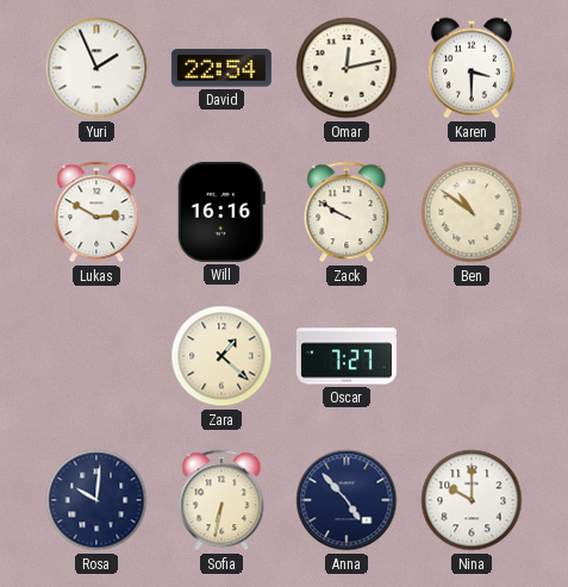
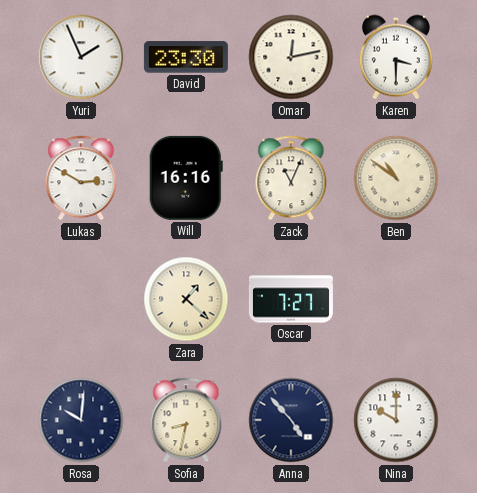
David: 22:54 -> 23:30 (186, 57)
Zack: 9:50 -> 11:04 (291, 178)
Sofia: 6:32 -> 8:32 (186, 420)
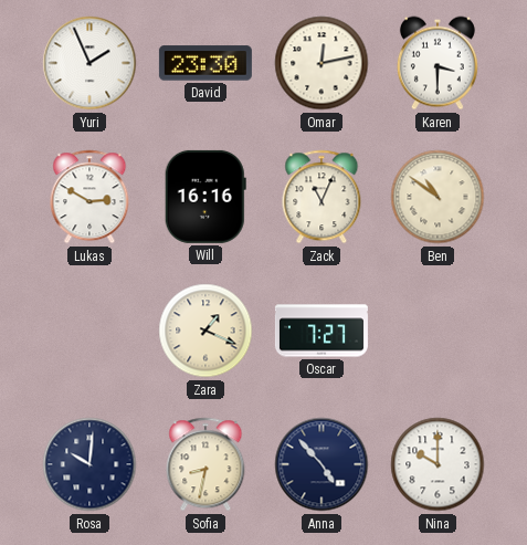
Zara: 1:22 -> 1:19 (205, 331)
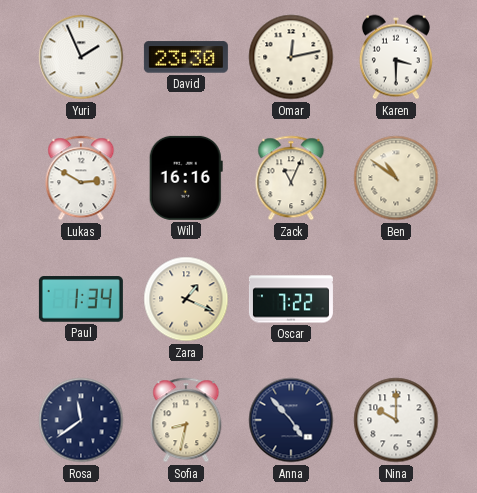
Paul: none -> 1:34 (81, 299)
Oscar: 7:27 -> 7:22 (291, 299)
Rosa: 10:01 -> 11:39 (81, 420)
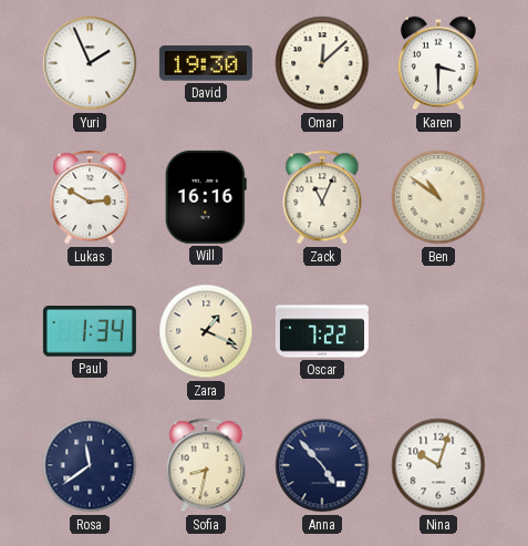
David: 23:30 -> 19:30 (206, 63)
Omar: 12:13 -> 12:08 (322, 63)
Nina: 10:00 -> 10:03 (438, 465)
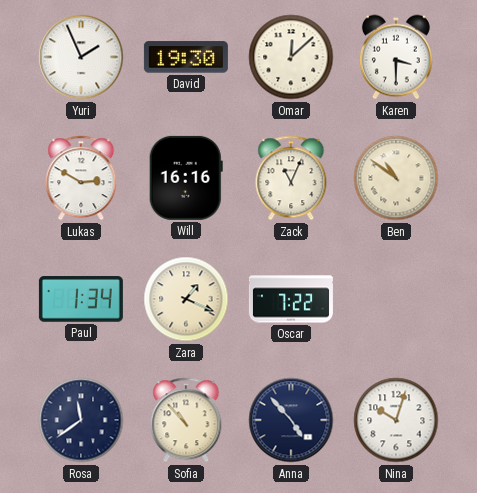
Sofia: 8:32 -> 10:53 (186, 420)
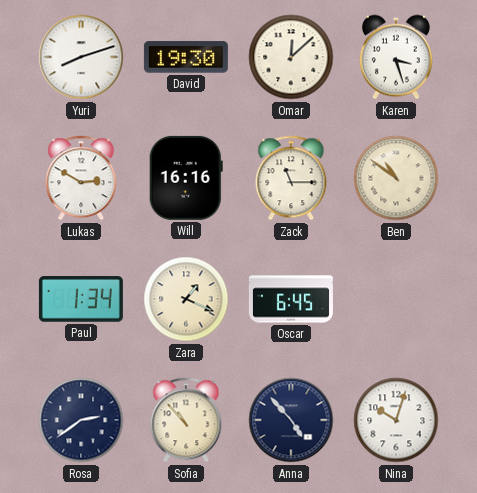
Yuri: 1:56 -> 8:12 (81, 57)
Karen: 3:30 -> 3:27 (396, 57)
Zack: 11:04 -> 11:15 (291, 178)
Oscar: 7:22 -> 6:45 (291, 299)
Rosa: 11:39 -> 2:39 (81, 420)
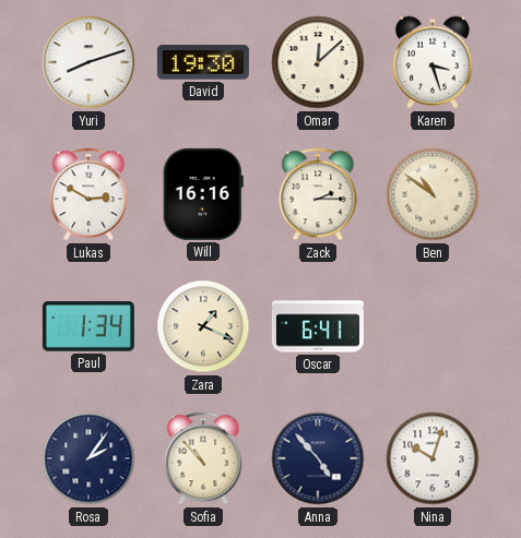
Zack: 11:15 -> 2:15 (318, 194)
Oscar: 6:45 -> 6:41 (318, 326)
Rosa: 2:39 -> 2:06 (88, 458)
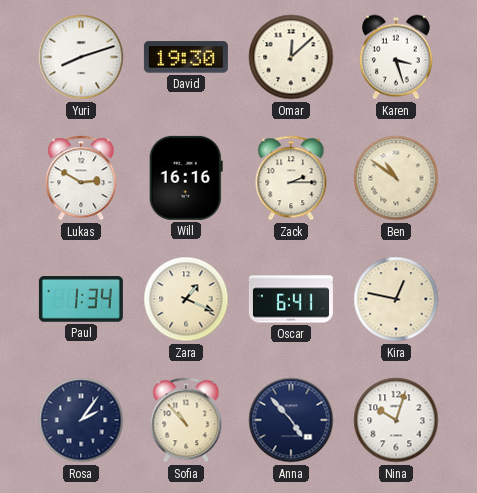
Kira: none -> 12:47 (396, 299)
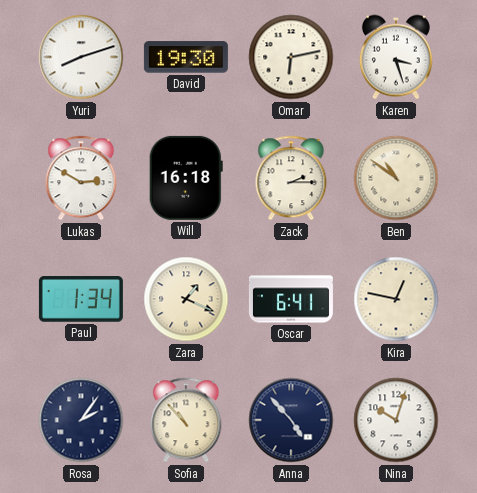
Omar: 12:08 -> 6:13 (291, 57)
Will: 16:16 -> 16:18 (186, 178)
